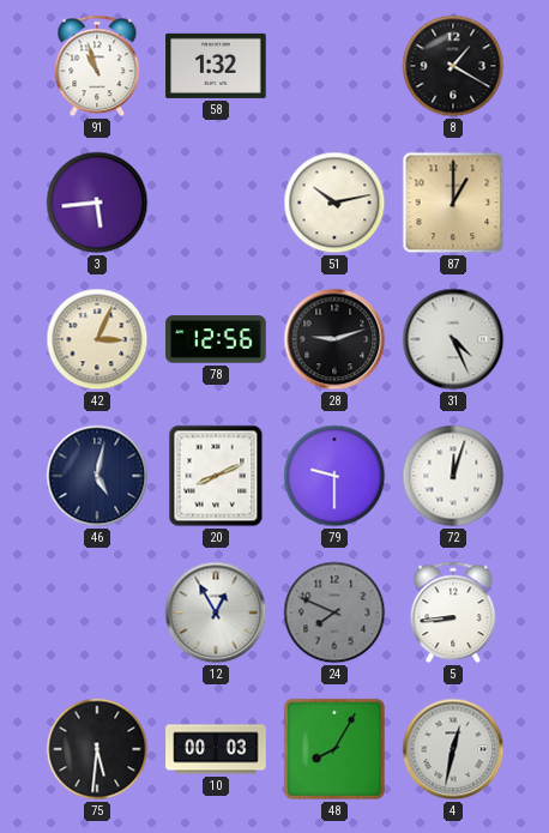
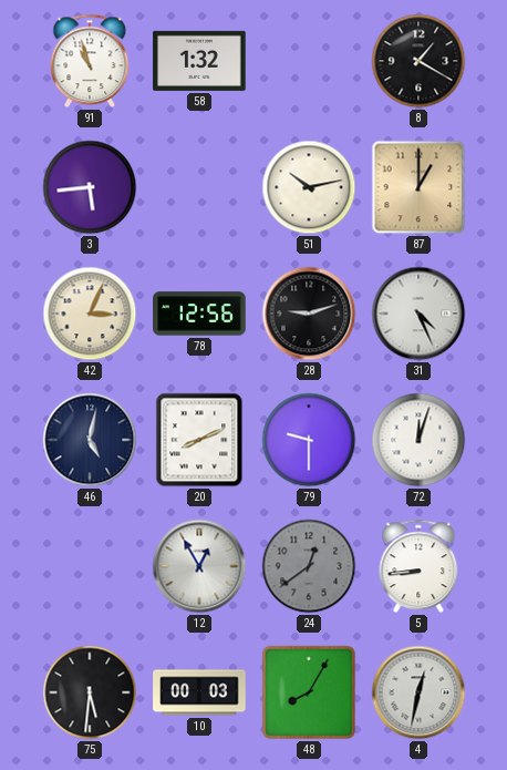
24: 7:49 -> 12:39 (309, 566)
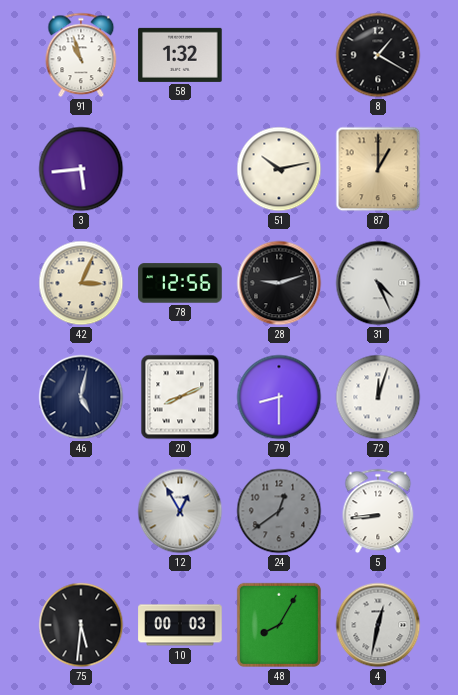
79: 9:30 -> 8:30 (279, 397)
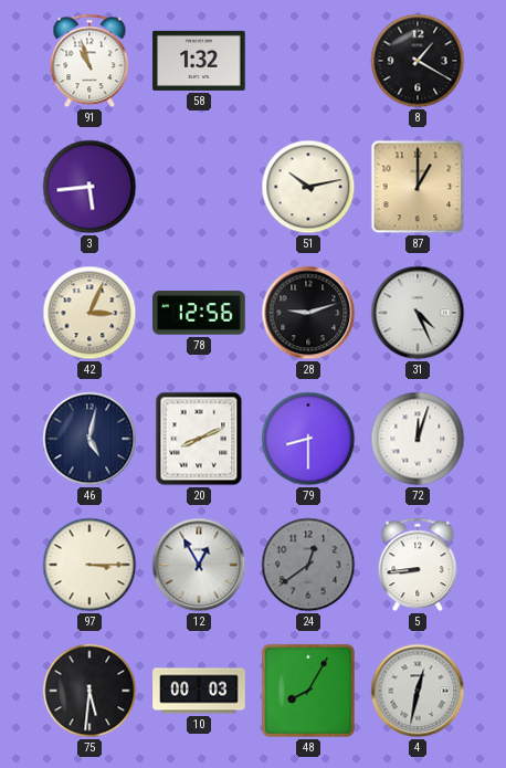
97: none -> 3:15 (89, 565)
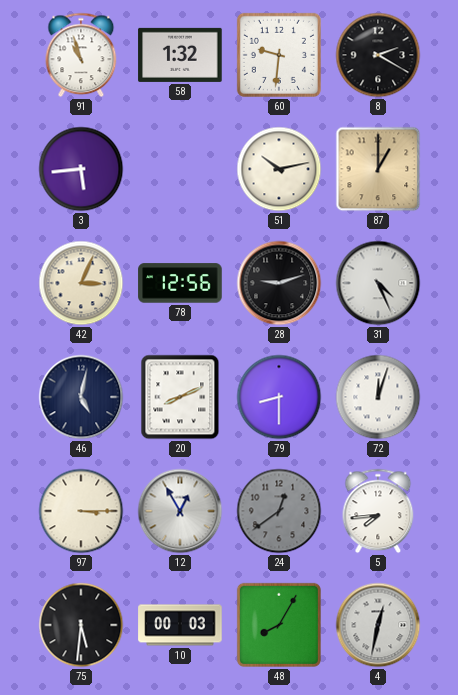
60: none -> 9:31 (279, 55)
8: 1:20 -> 2:20 (378, 55)
5: 8:44 -> 7:44 (378, 511)
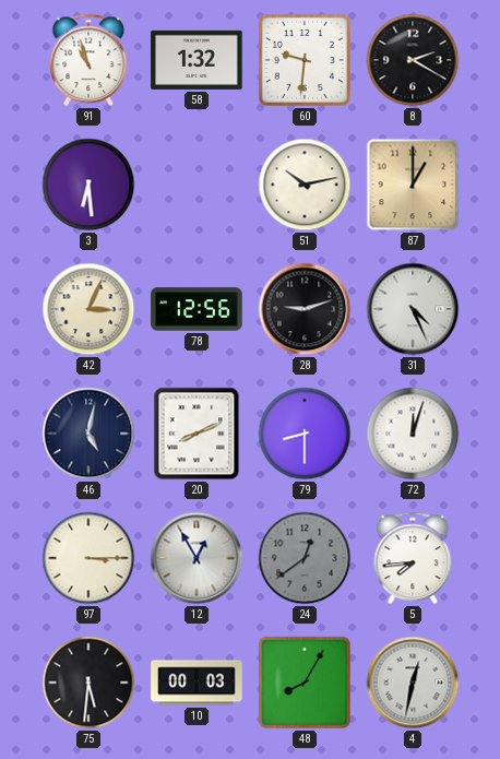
3: 5:44 -> 6:29 (88, 185)
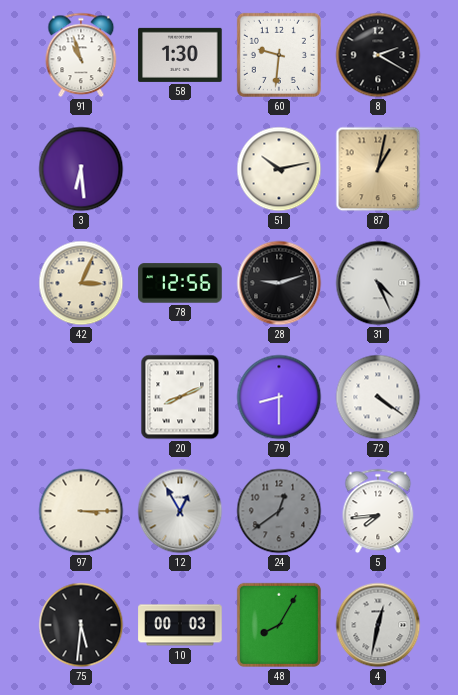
58: 1:32 -> 1:30 (180, 55)
87: 1:00 -> 1:02 (378, 169)
46: 5:02 -> none (88, 434)
72: 12:03 -> 4:21 (378, 397)
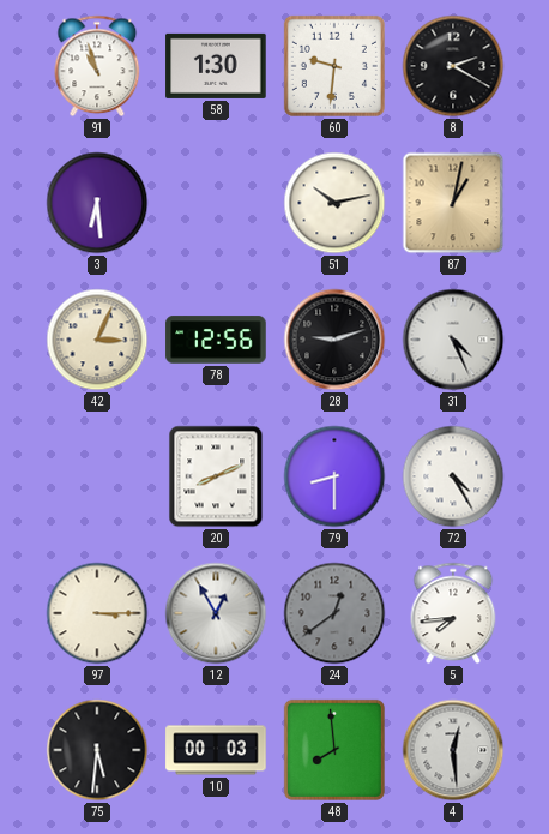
72: 4:21 -> 4:25 (453, 476)
48: 8:05 -> 7:59 (334, 750)
4: 12:32 -> 12:29 (453, 750)
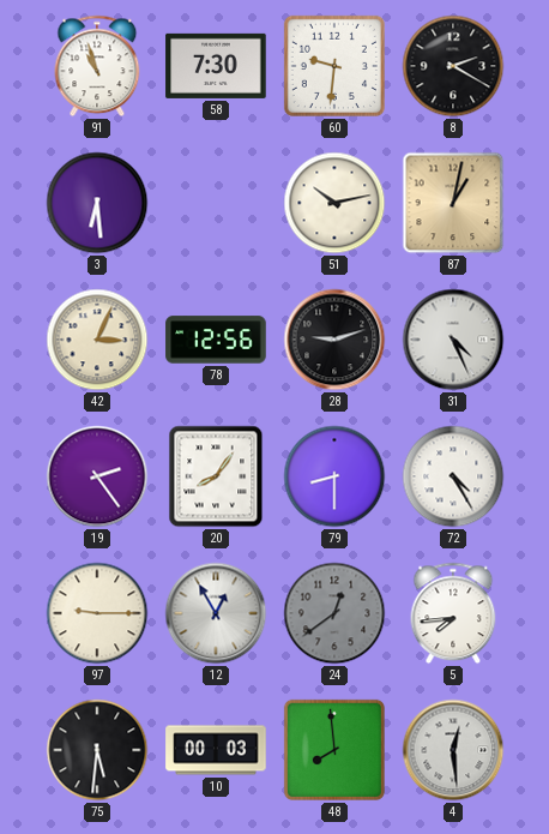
58: 1:30 -> 7:30 (216, 66)
19: none -> 2:24 (97, 476)
20: 8:11 -> 8:06 (216, 476)
97: 3:15 -> 9:15 (97, 613)
